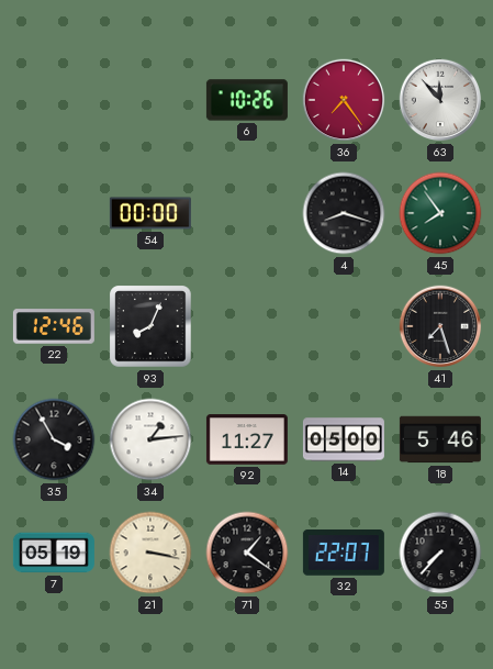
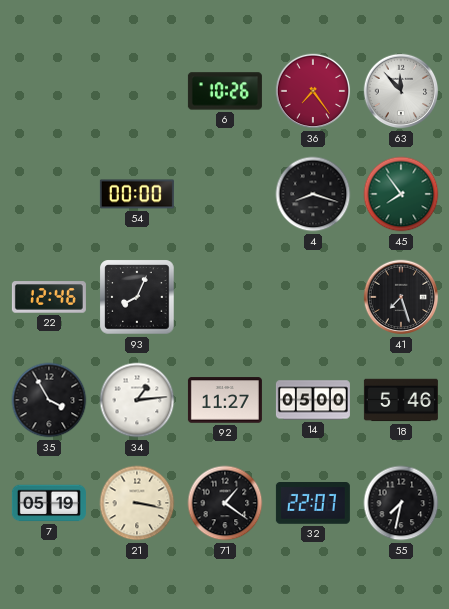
55: 7:37 -> 7:32 (401, 503)
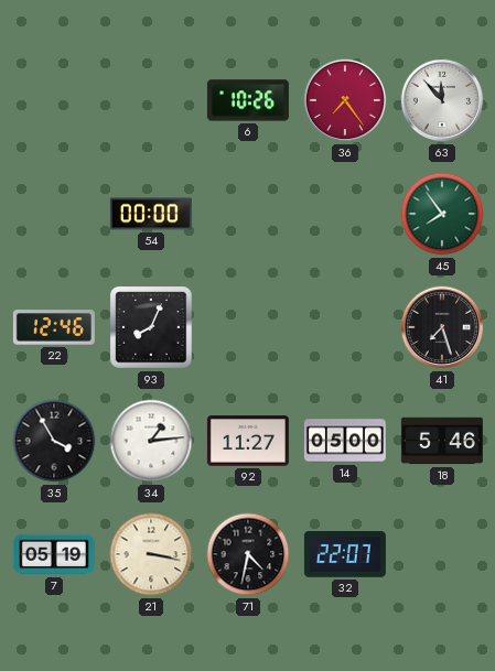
4: 8:18 -> none (313, 194)
71: 1:21 -> 4:32 (248, 554)
55: 7:32 -> none (401, 503)
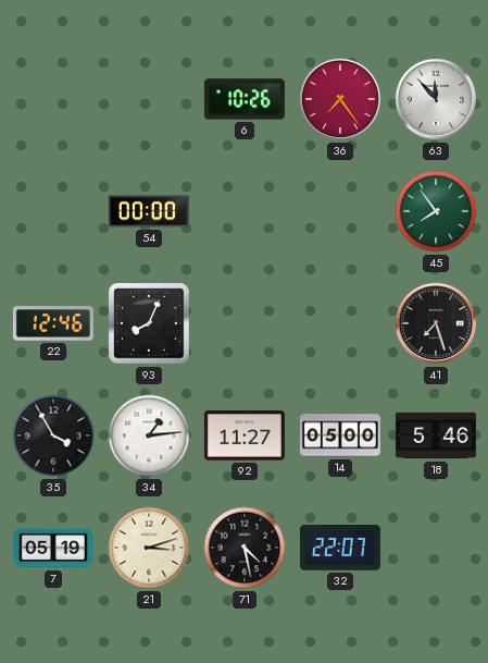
21: 3:17 -> 3:12 (149, 548)
71: 4:32 -> 4:28 (245, 548)
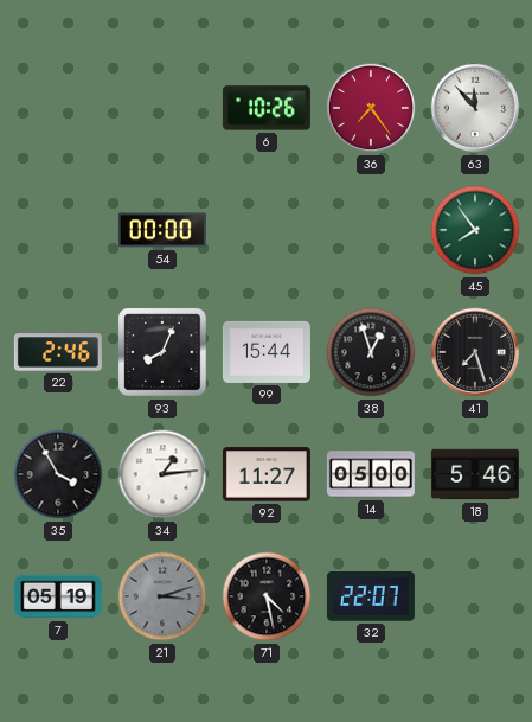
22: 12:46 -> 2:46 (58, 352)
99: none -> 15:44 (267, 352)
38: none -> 12:57 (371, 352)
21 dial: cream -> grey (162, 596)
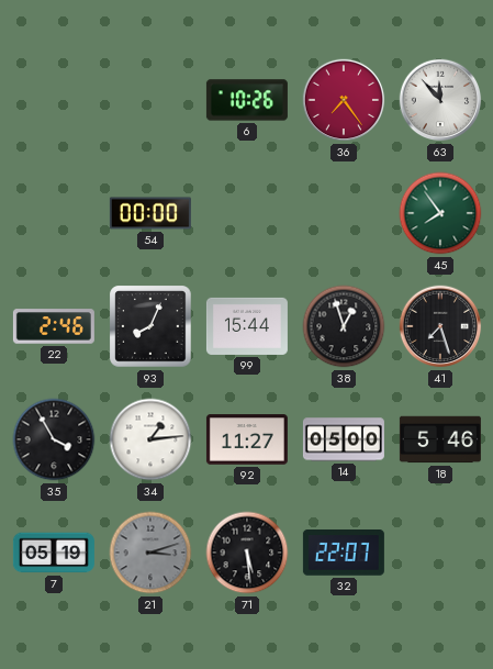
71: 4:28 -> 5:29 (247, 553)
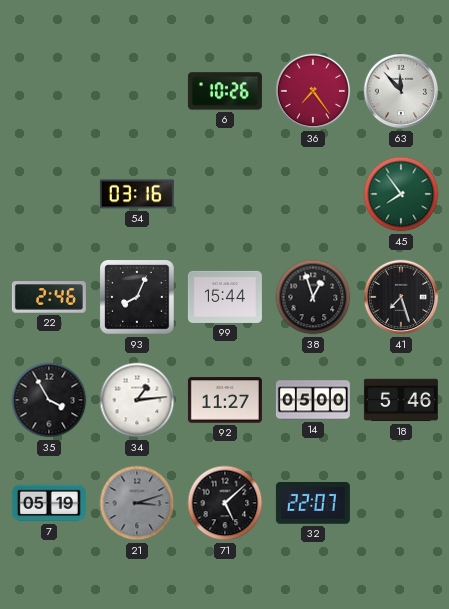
54: 00:00 -> 03:16 (137, 194)
71: 5:29 -> 5:08 (225, 503)
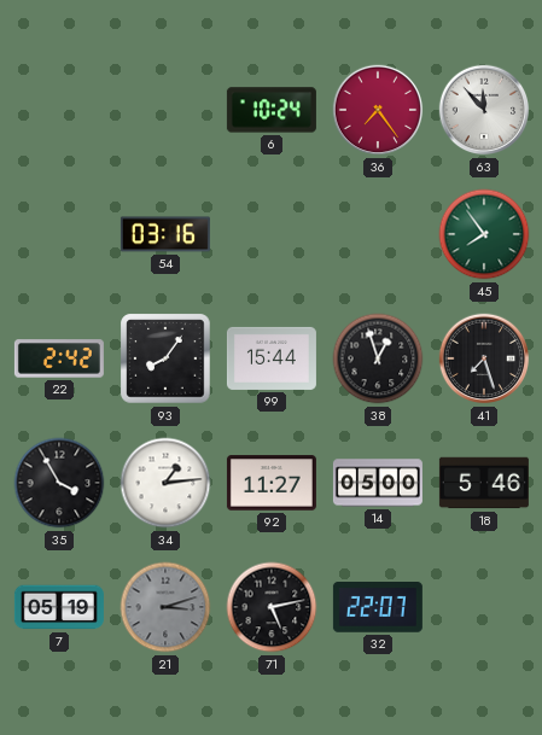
6: 10:26 -> 10:24 (272, 110)
22: 2:46 -> 2:42 (59, 358)
93: 8:04 -> 8:06 (165, 358)
71: 5:08 -> 5:13 (272, 607)
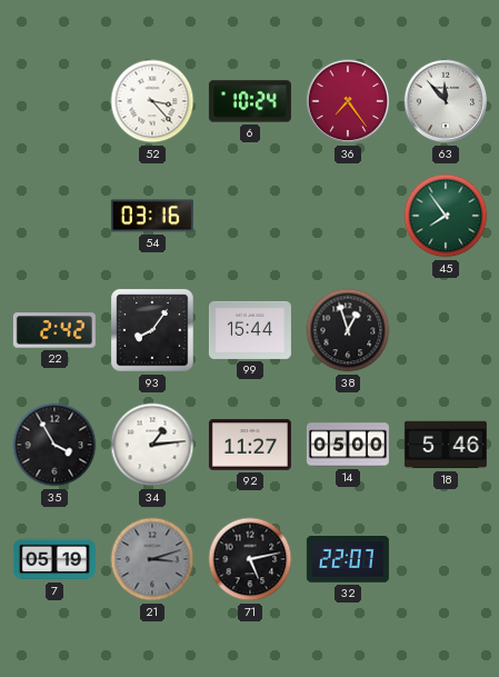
52: none -> 3:23 (152, 101)
41: 7:27 -> none (484, 358)
